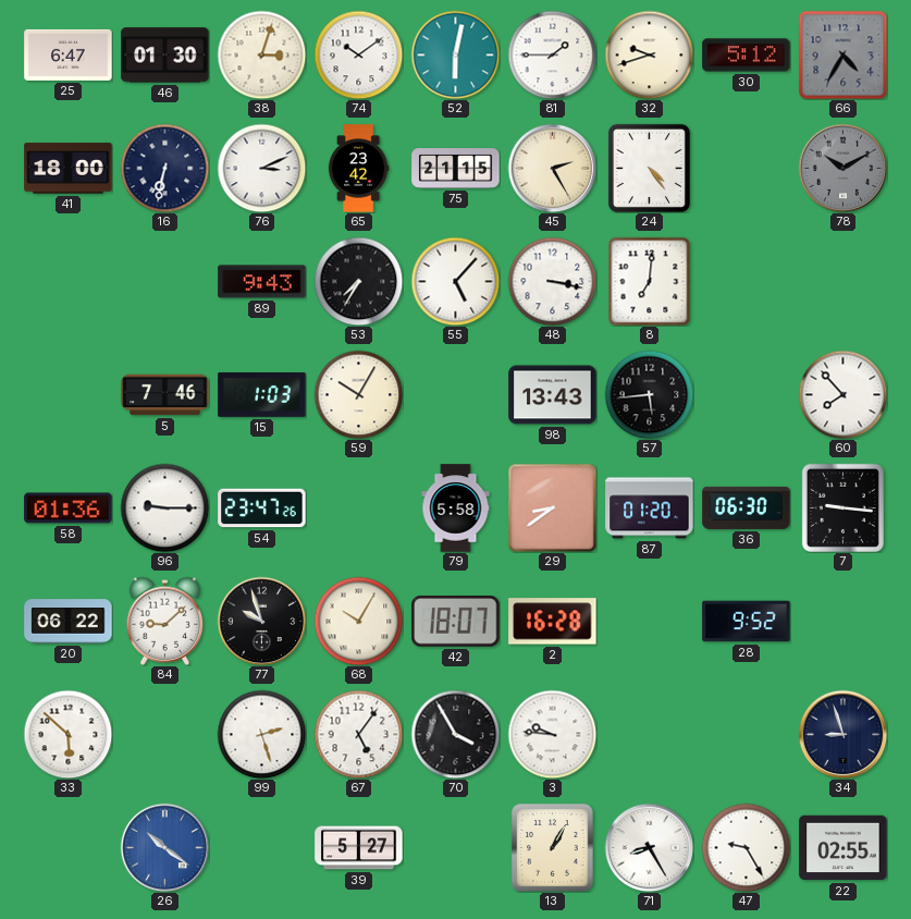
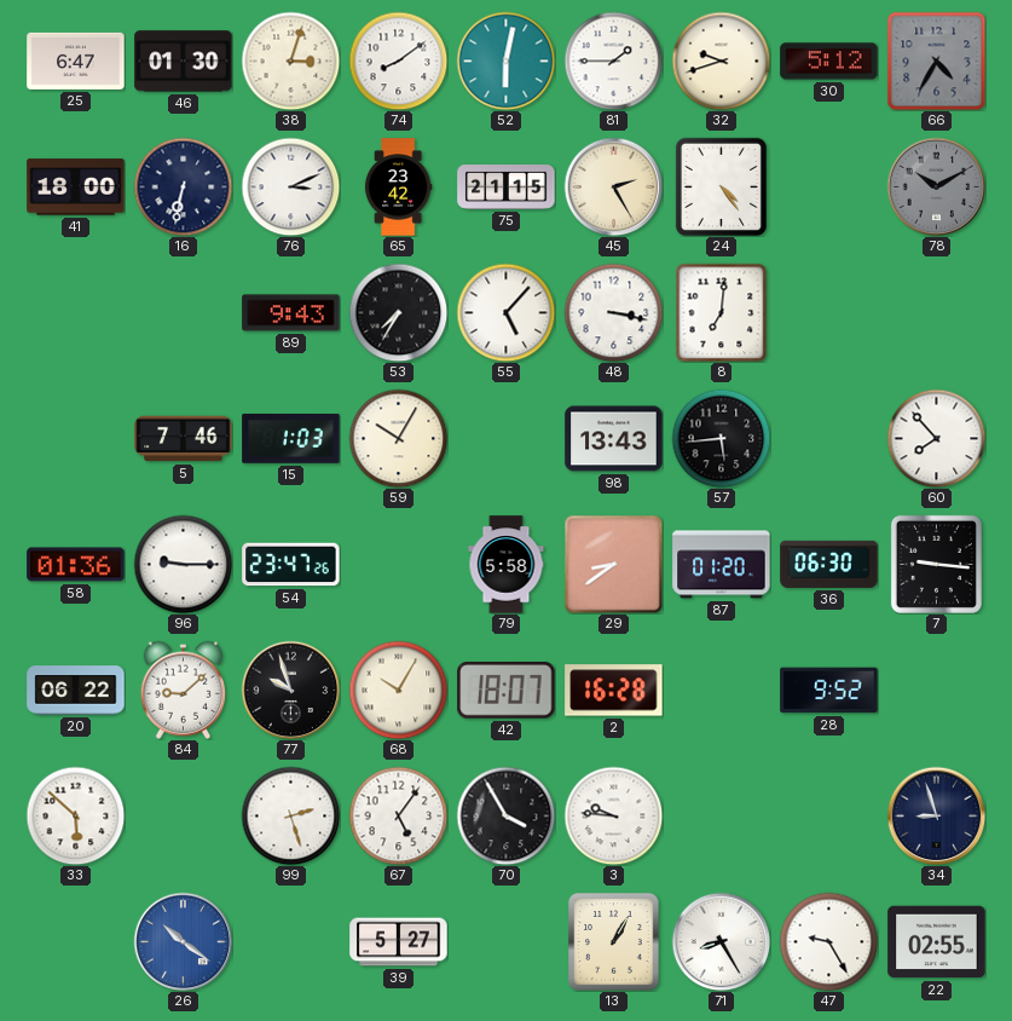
74: 10:09 -> 8:09 (398, 60)
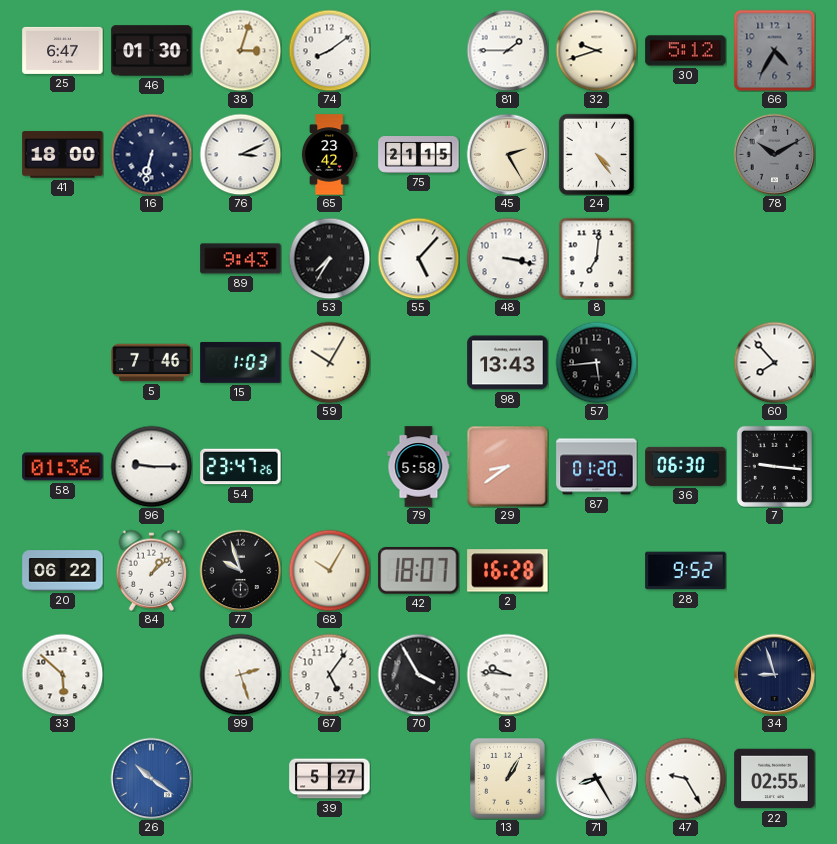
52: 6:02 -> none (505, 60)
84: 9:08 -> 1:08 (152, 570)
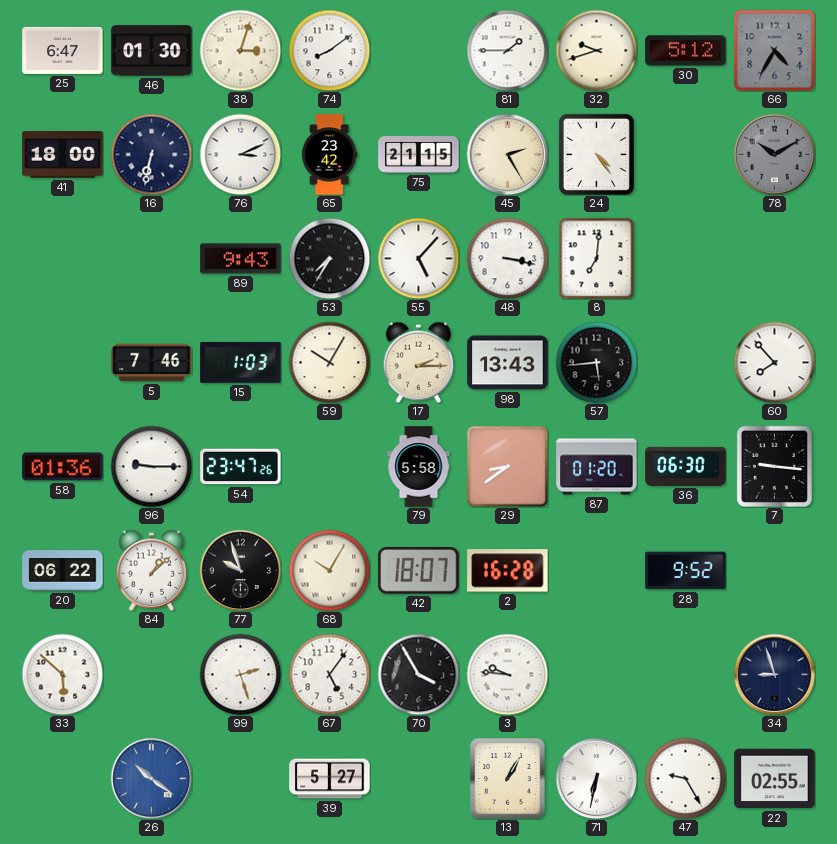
17: none -> 2:15 (419, 362)
71: 8:25 -> 6:32 (596, 778)
